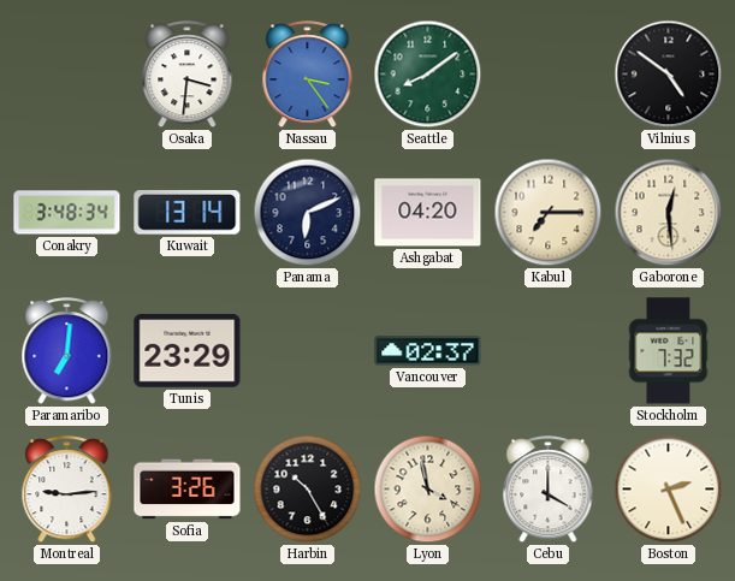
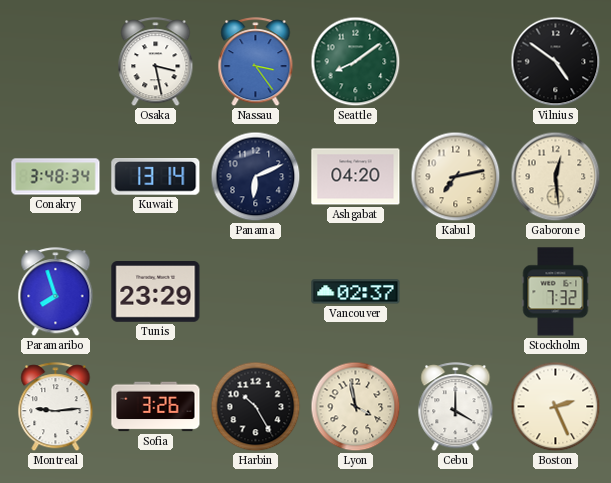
Osaka: 3:31 -> 3:28 (156, 62)
Kabul: 7:15 -> 7:13 (456, 177)
Paramaribo: 7:01 -> 7:57 (56, 292)
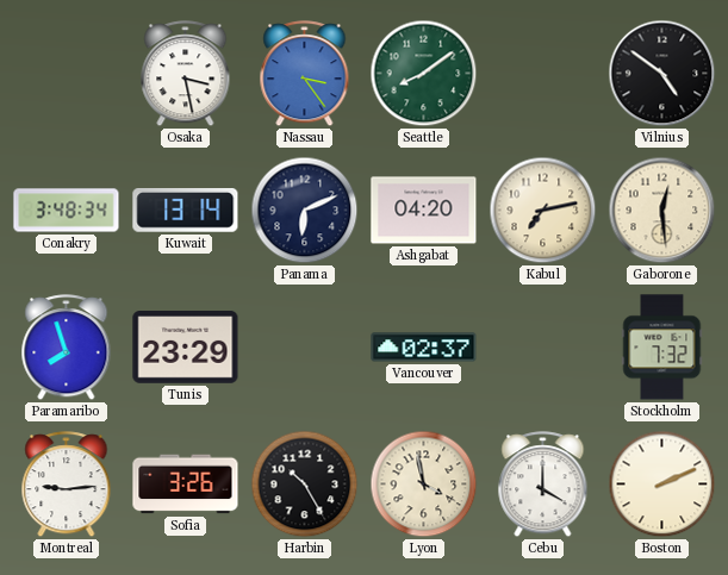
Boston: 2:26 -> 2:11 (662, 485)
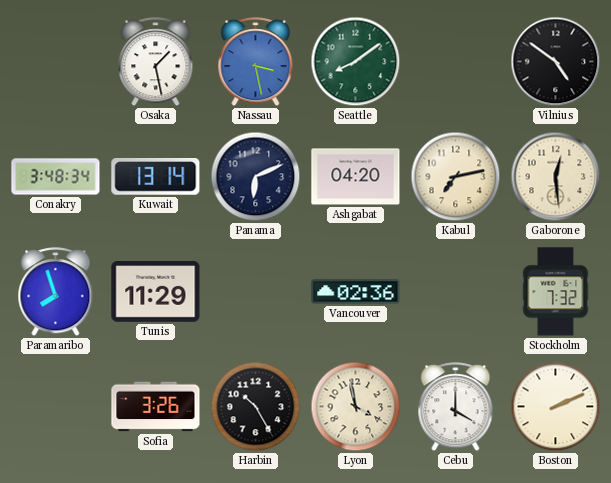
Osaka: 3:28 -> 1:28 (156, 62)
Nassau: 3:24 -> 3:28 (256, 62)
Tunis: 23:29 -> 11:29 (156, 292)
Vancouver: 02:37 -> 02:36 (356, 292)
Montreal: 9:14 -> none (67, 485)
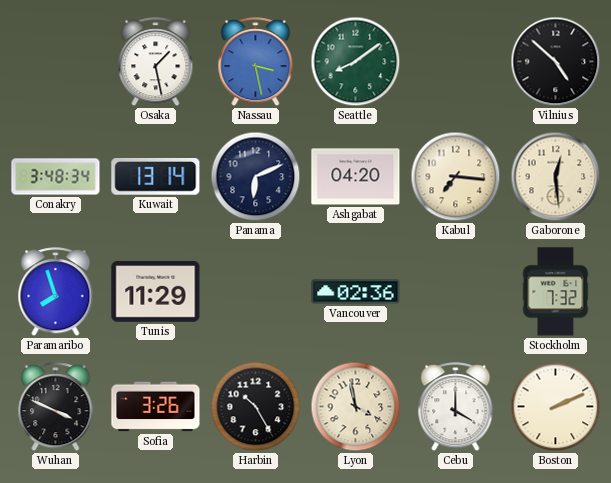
Vilnius: 4:51 -> 4:52 (556, 62)
Kabul: 7:13 -> 7:16 (456, 177)
Wuhan: none -> 3:49 (56, 407)
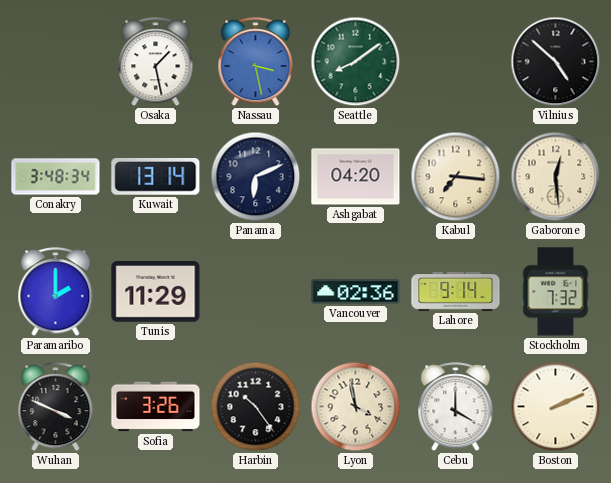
Paramaribo: 7:57 -> 2:00 (56, 292)
Lahore: none -> 9:14 (456, 292)
Harbin: 10:25 -> 10:24 (256, 407)
